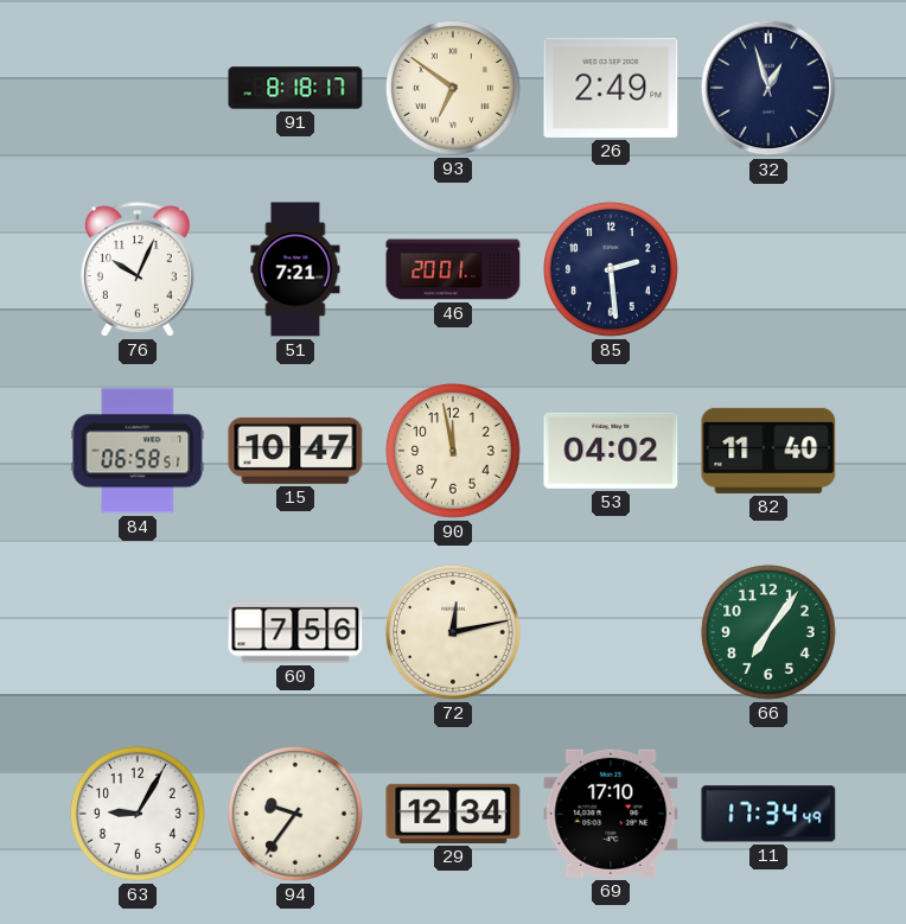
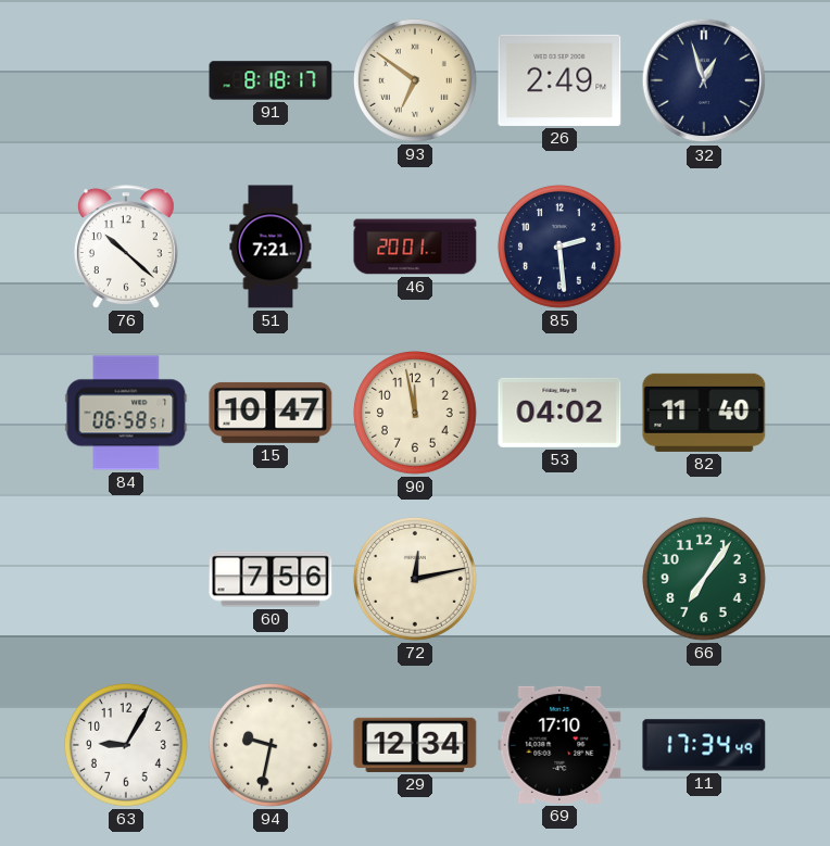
76: 10:04 -> 10:22 (126, 247)
94: 9:36 -> 9:32 (271, 745)
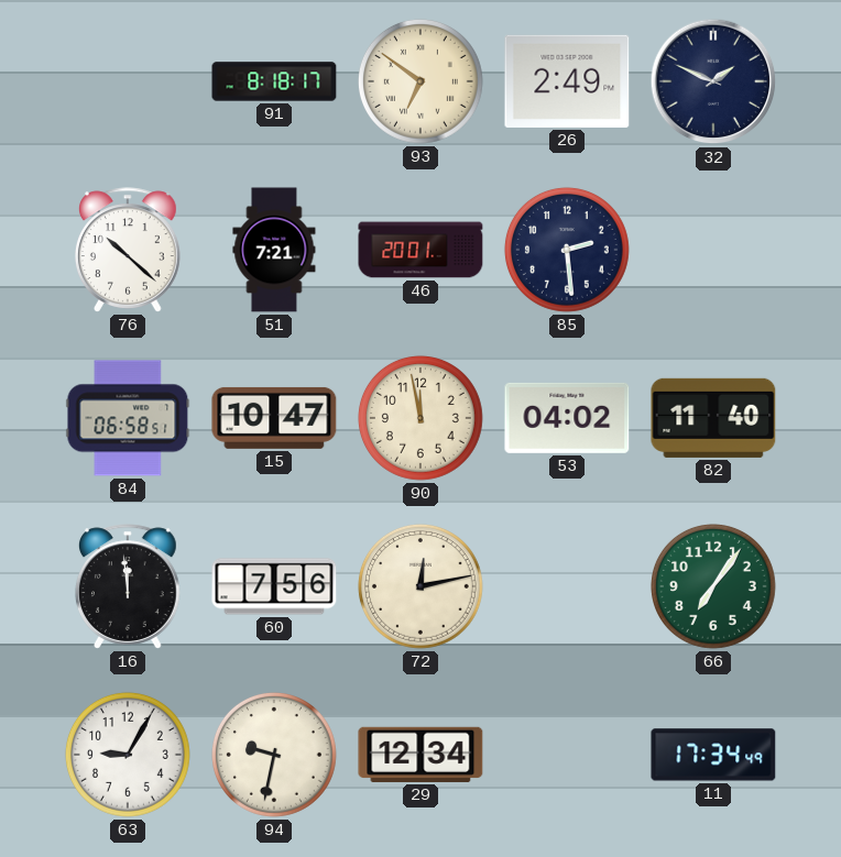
32: 12:57 -> 1:49 (713, 81)
16: none -> 11:59 (128, 586)
69: 17:10 -> none (559, 745)
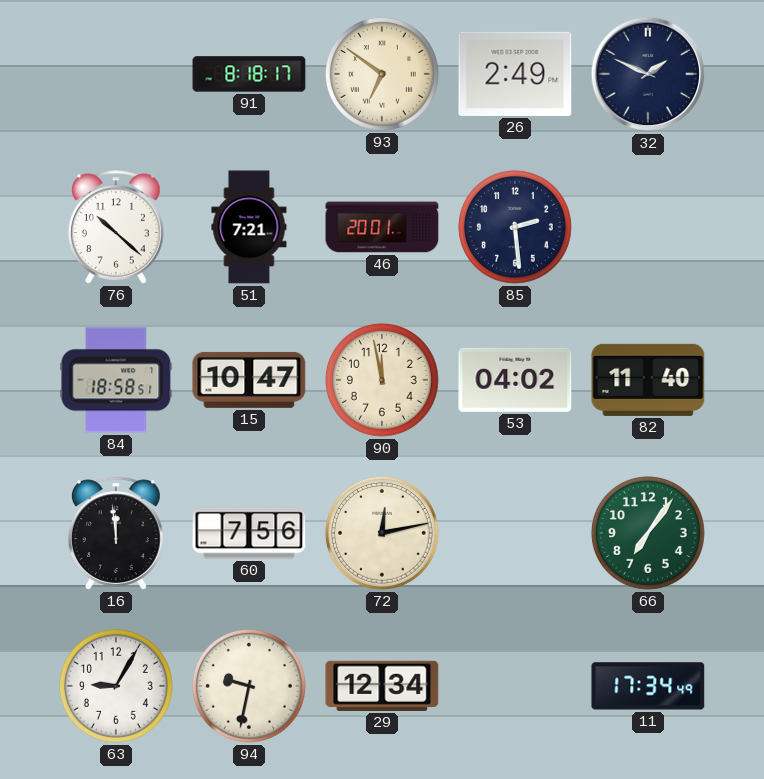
84: 06:58 -> 18:58 (116, 380)
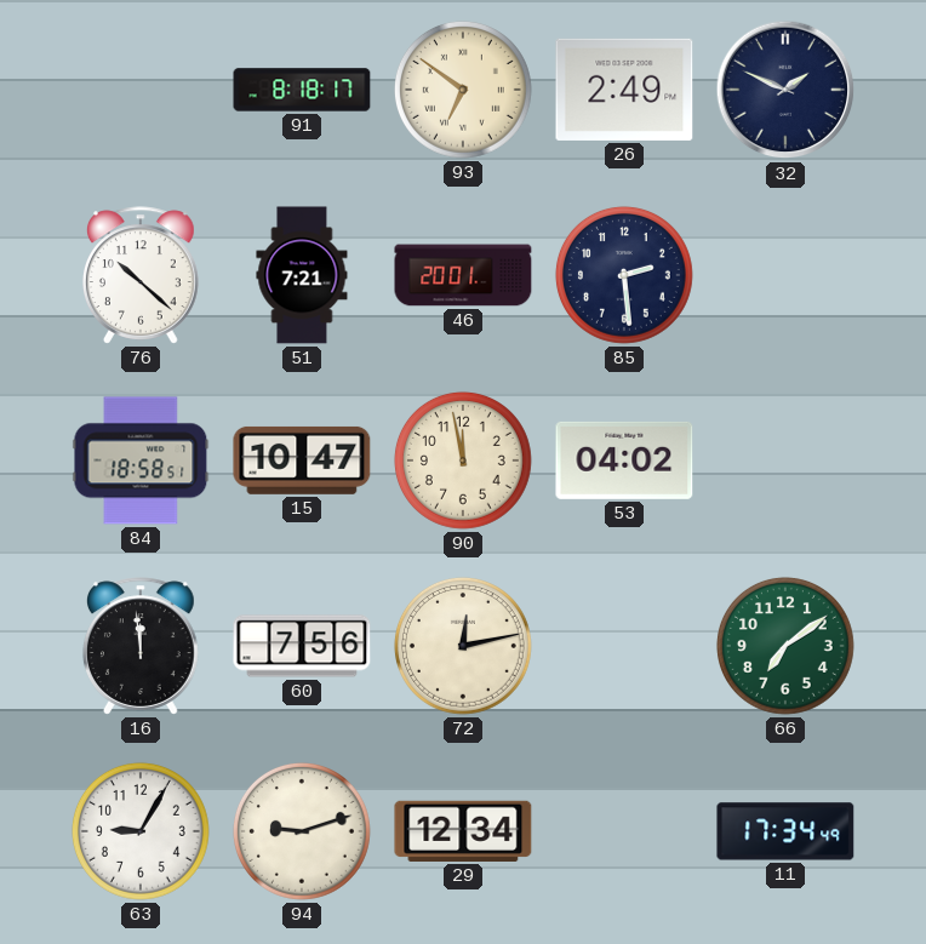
82: 11:40 -> none (648, 380)
66: 7:06 -> 7:09 (785, 646)
94: 9:32 -> 9:12 (302, 831)
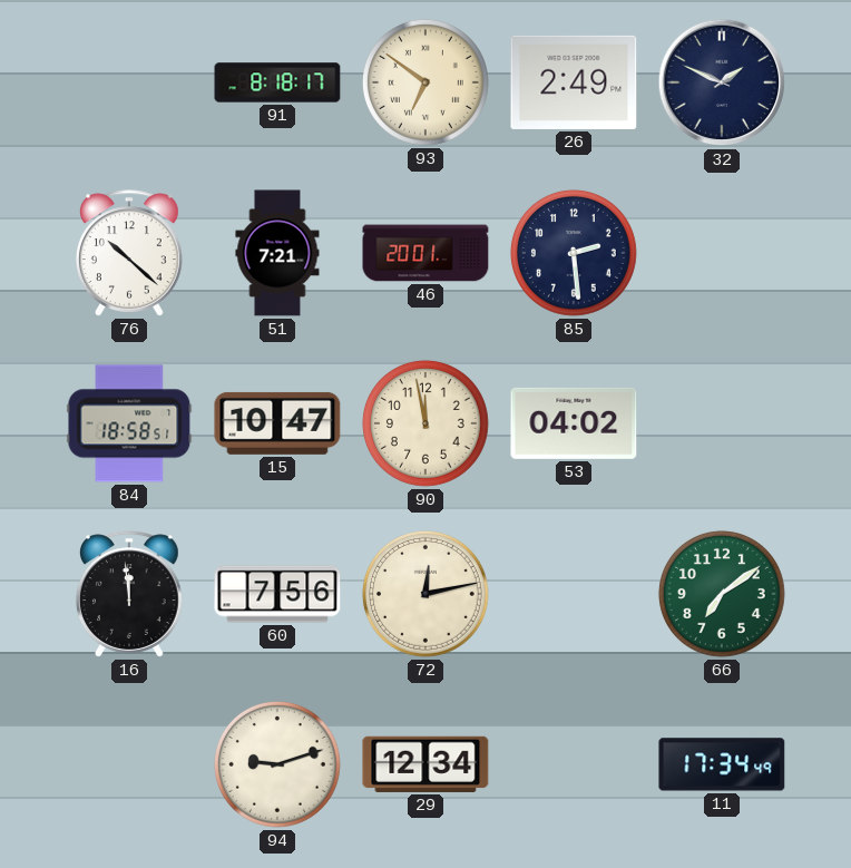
63: 9:05 -> none (141, 831)
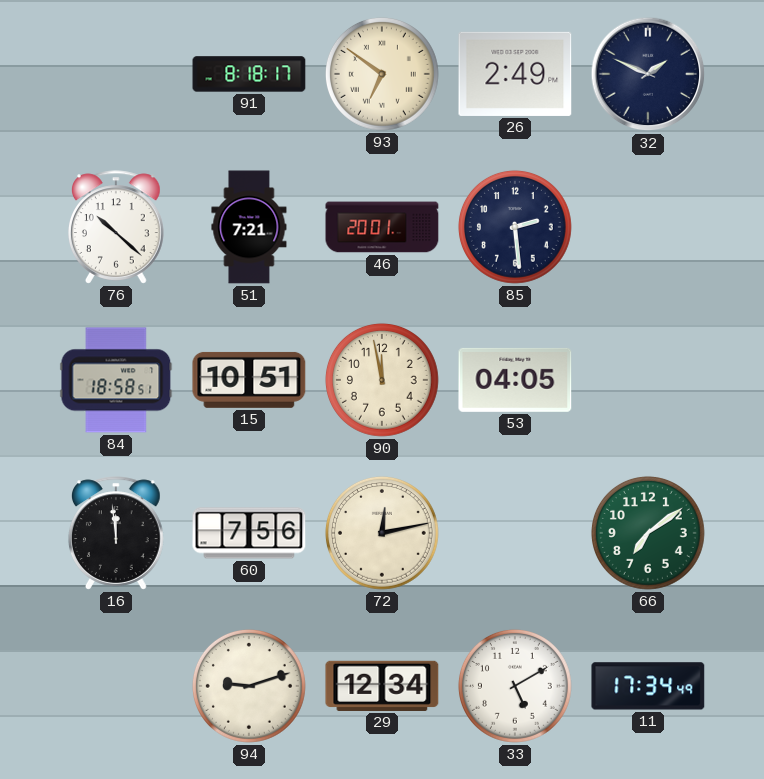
15: 10:47 -> 10:51 (249, 380)
53: 04:02 -> 04:05 (515, 380)
33: none -> 5:10 (515, 686)
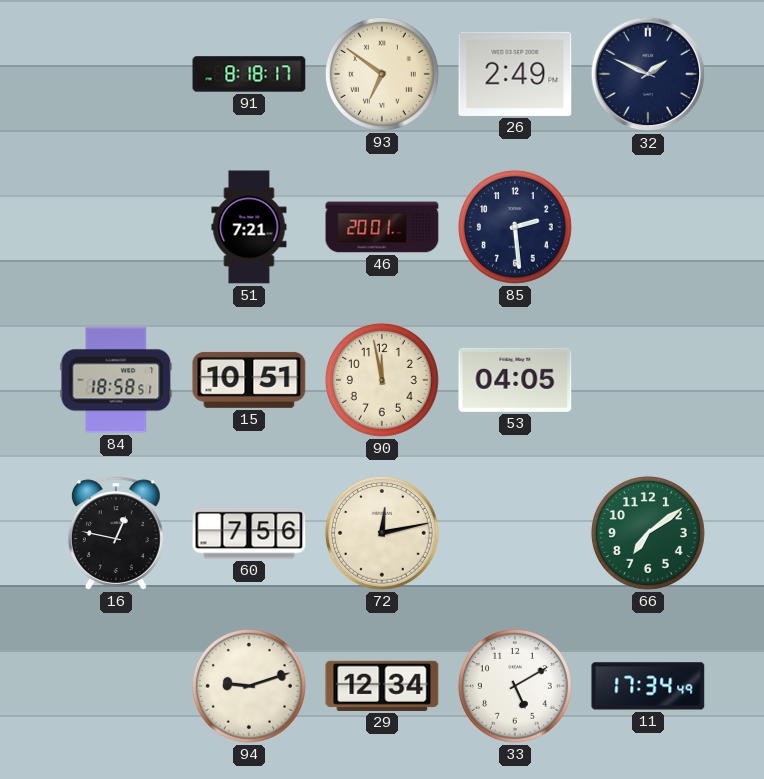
76: 10:22 -> none (116, 227)
16: 11:59 -> 12:47 (116, 533)
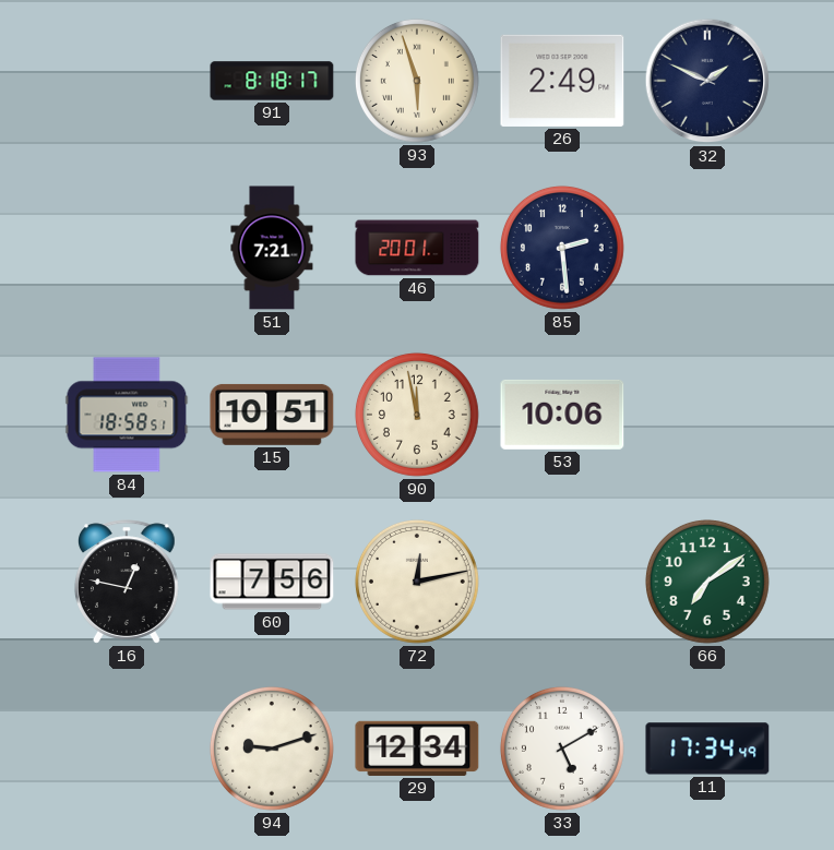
93: 6:51 -> 5:57 (417, 81)
53: 04:05 -> 10:06 (562, 415)
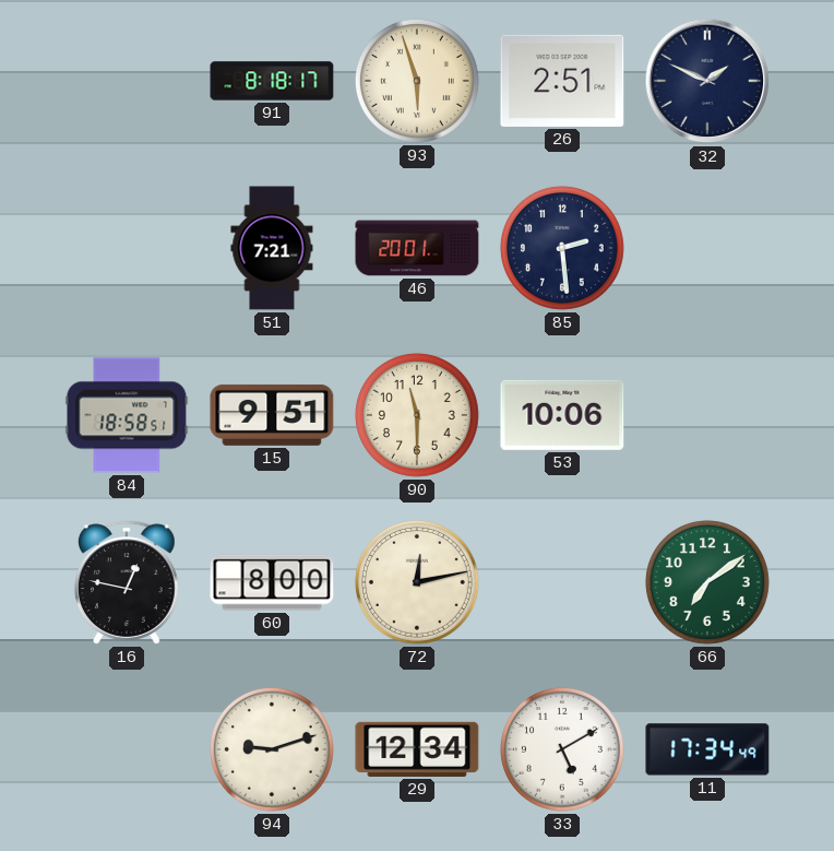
26: 2:49 -> 2:51 (562, 81)
15: 10:51 -> 9:51 (272, 415)
90: 11:58 -> 11:30 (417, 415)
60: 7:56 -> 8:00 (272, 582)
